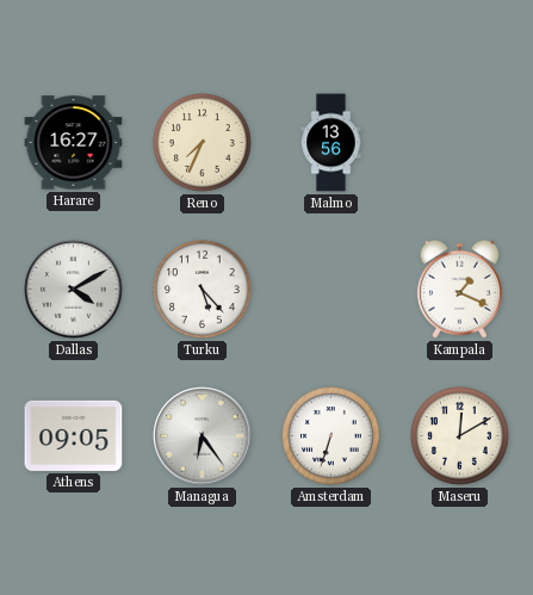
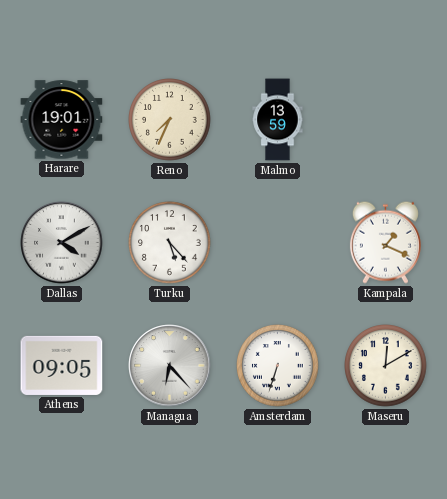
Harare: 16:27 -> 19:01 (62, 120)
Malmo: 13:56 -> 13:59 (278, 120)
Managua: 6:24 -> 6:23 (170, 366)
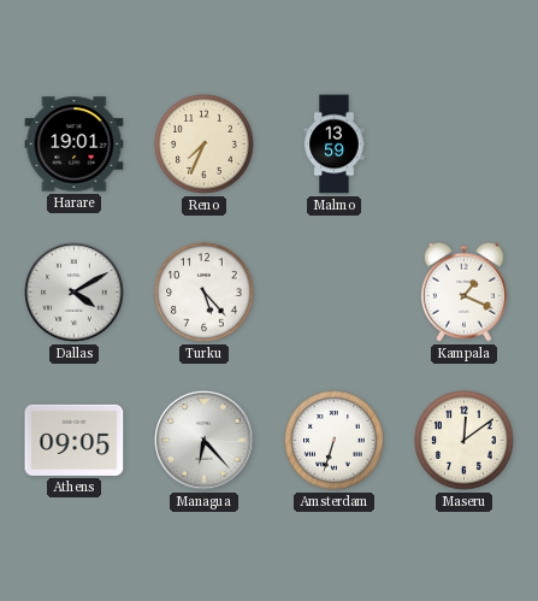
Maseru: 12:10 -> 12:09 (465, 441)
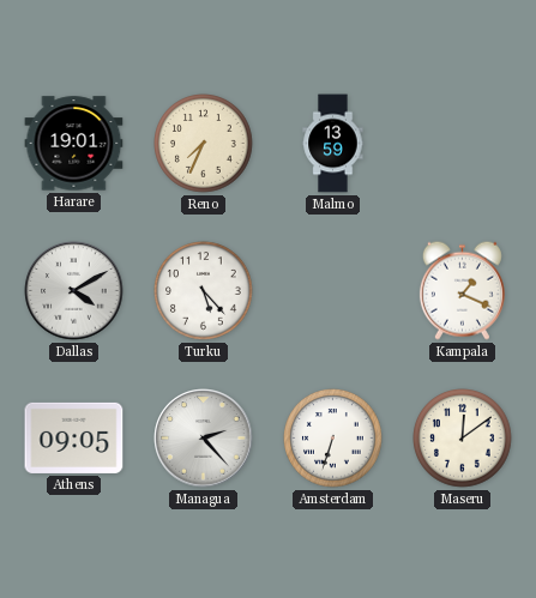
Managua: 6:23 -> 2:23 (204, 439)
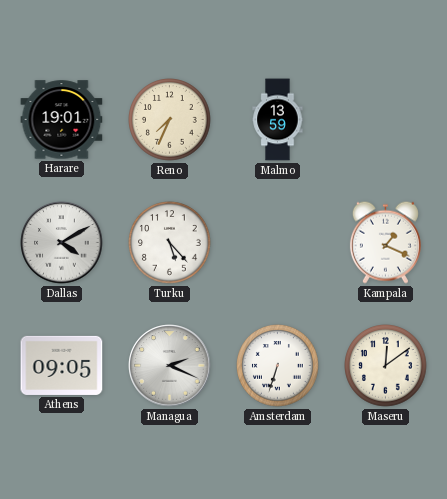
Managua: 2:23 -> 2:19 (170, 366)
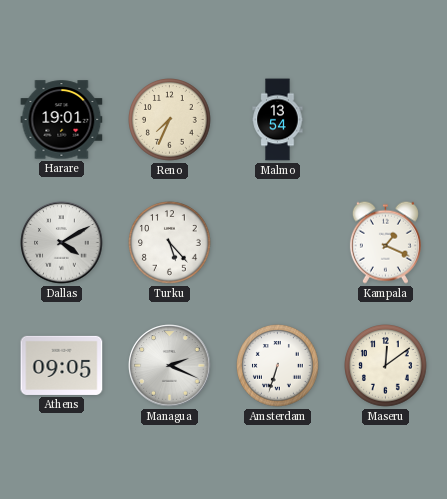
Malmo: 13:59 -> 13:54 (278, 120)
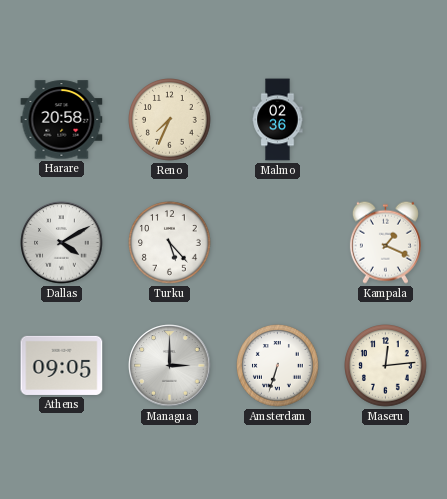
Harare: 19:01 -> 20:58 (62, 120)
Malmo: 13:54 -> 02:36 (278, 120)
Managua: 2:19 -> 3:00 (170, 366)
Maseru: 12:09 -> 12:14 (386, 366)
